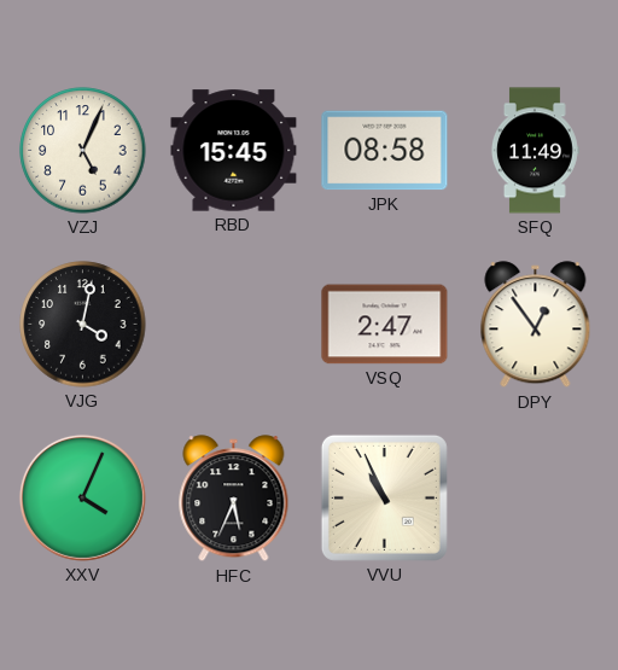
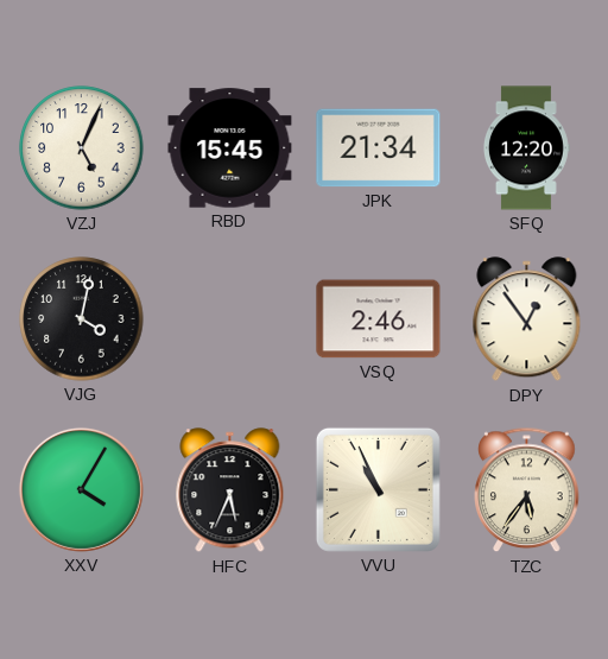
JPK: 08:58 -> 21:34 (379, 148)
SFQ: 11:49 -> 12:20 (526, 148)
VSQ: 2:47 -> 2:46 (379, 319)
XXV: 4:04 -> 4:05 (81, 489)
TZC: none -> 5:36 (527, 490)
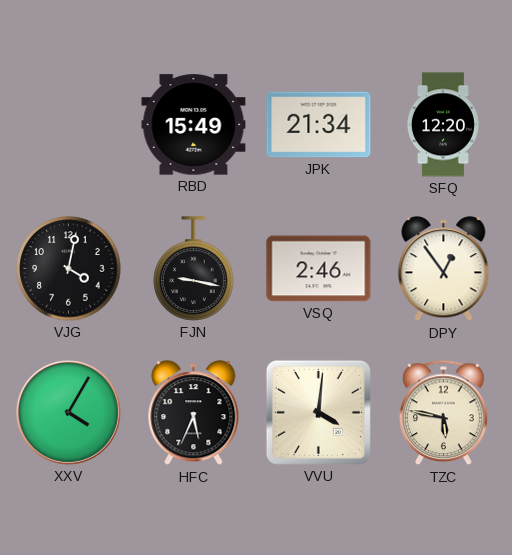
VZJ: 5:04 -> none (82, 148)
RBD: 15:45 -> 15:49 (194, 125)
FJN: none -> 9:17 (194, 269)
VVU: 10:56 -> 4:01 (318, 412)
TZC: 5:36 -> 5:47 (444, 413)
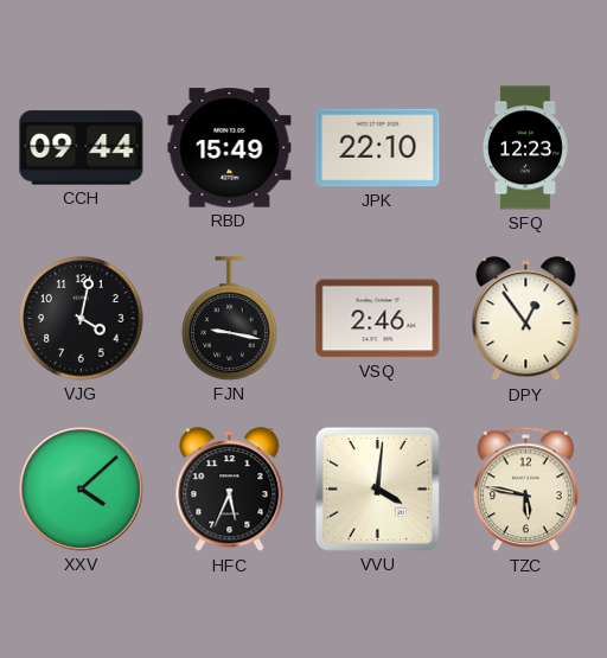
CCH: none -> 09:44 (82, 148)
JPK: 21:34 -> 22:10 (378, 148)
SFQ: 12:20 -> 12:23 (525, 148)
XXV: 4:05 -> 4:08 (81, 488)
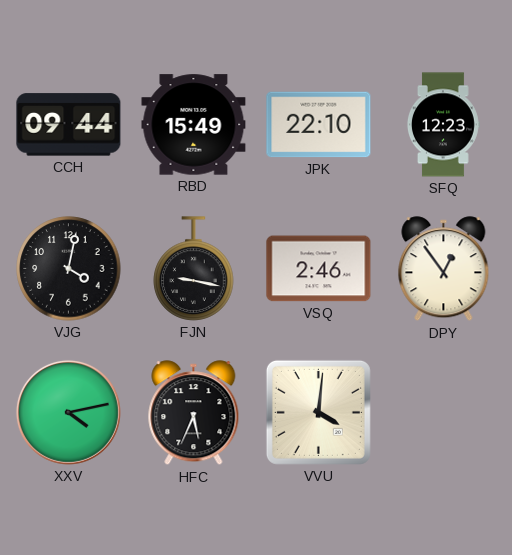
XXV: 4:08 -> 4:13 (68, 412)
TZC: 5:47 -> none (526, 490)
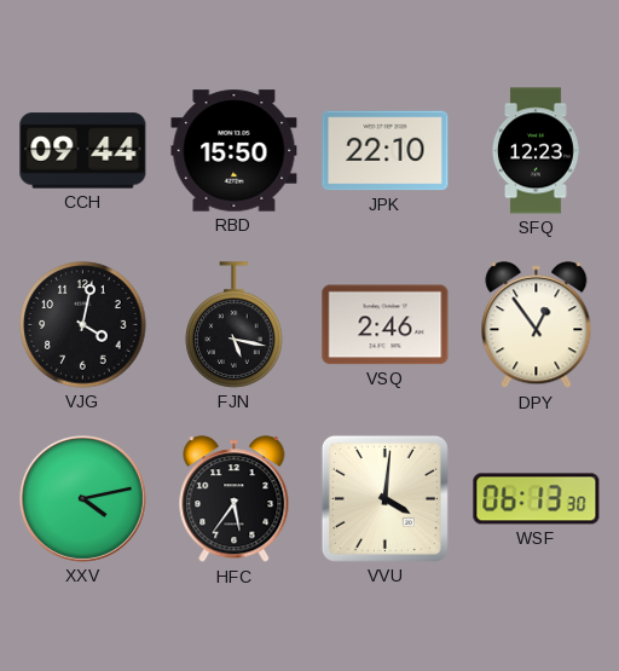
RBD: 15:49 -> 15:50 (235, 151)
FJN: 9:17 -> 5:17 (235, 325)
HFC: 5:34 -> 5:36 (235, 499)
WSF: none -> 06:13 (537, 499)
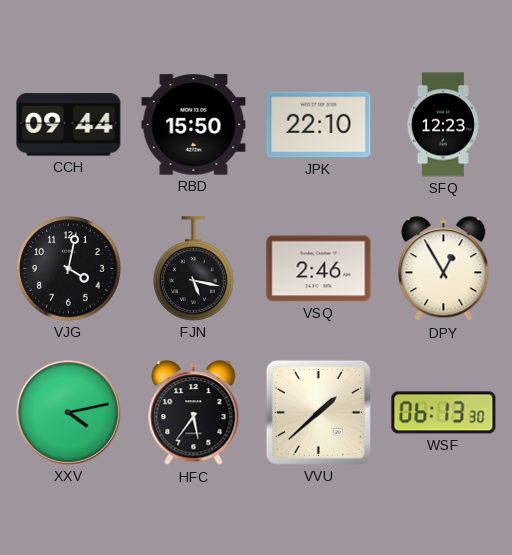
DPY: 12:54 -> 12:55 (444, 269)
VVU: 4:01 -> 1:38 (318, 412)
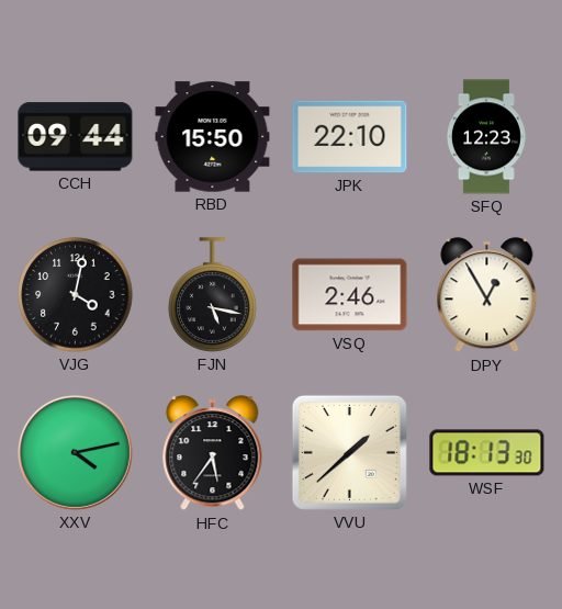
WSF: 06:13 -> 18:13 (487, 453)
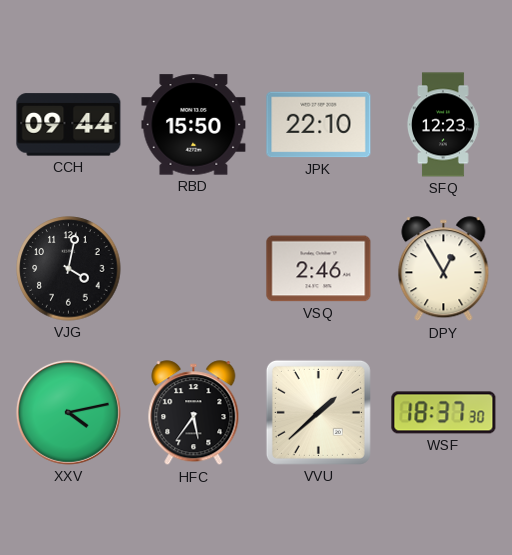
FJN: 5:17 -> none (213, 295)
WSF: 18:13 -> 18:37 (444, 413)
